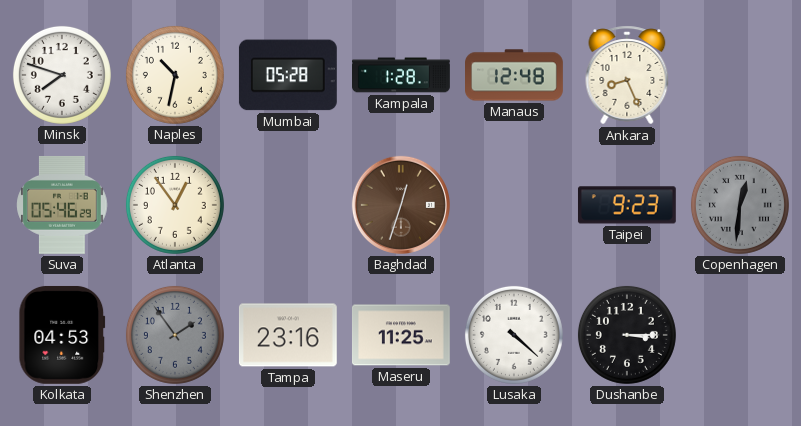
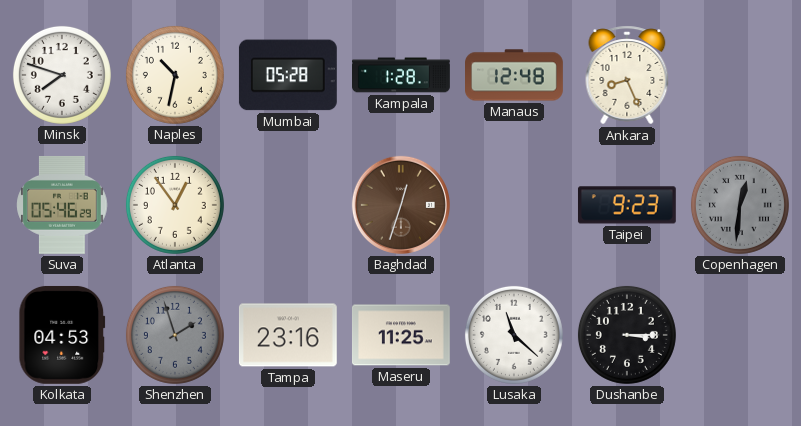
Shenzhen: 1:54 -> 1:57 (175, 335)
Lusaka: 4:22 -> 11:22 (514, 335)
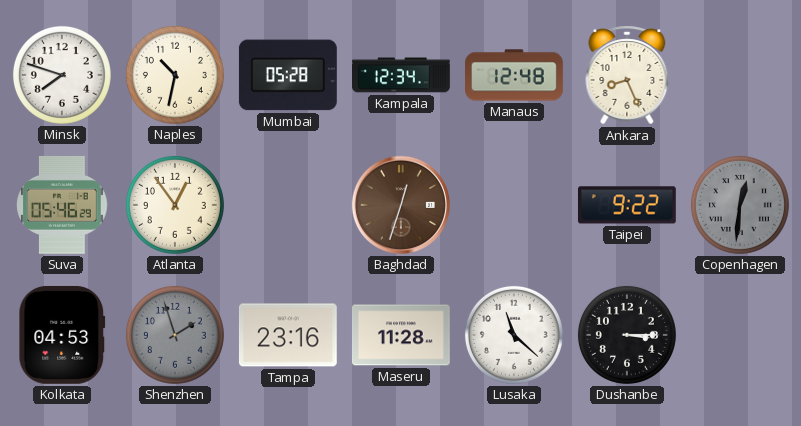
Kampala: 1:28 -> 12:34 (402, 75)
Taipei: 9:23 -> 9:22 (627, 205)
Maseru: 11:25 -> 11:28 (401, 335)
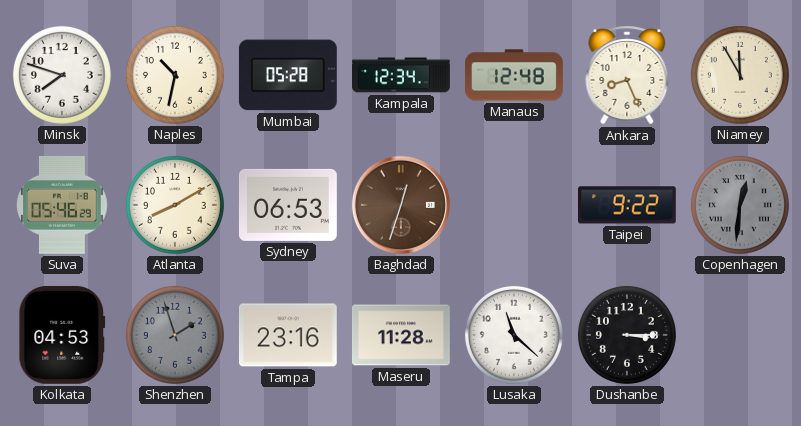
Niamey: none -> 11:55 (740, 75)
Atlanta: 12:54 -> 8:10 (175, 205)
Sydney: none -> 06:53 (288, 205)
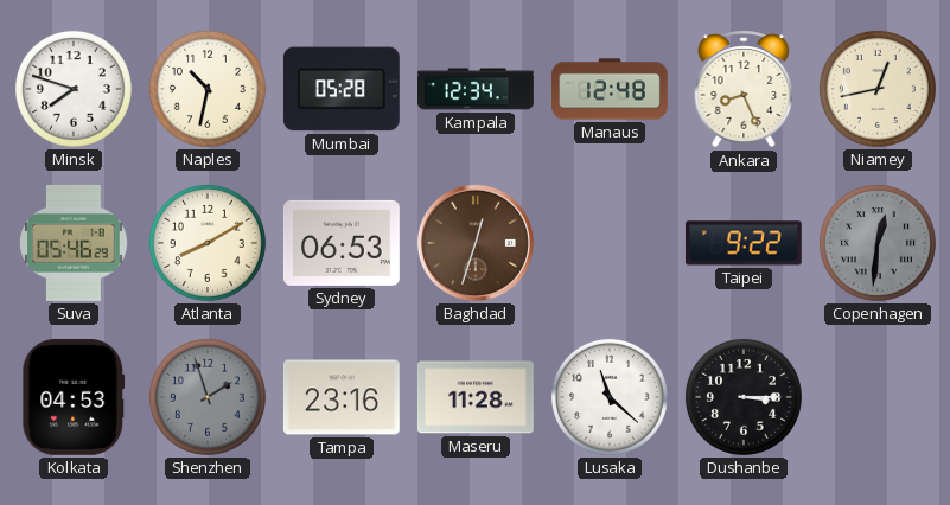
Niamey: 11:55 -> 12:43 (878, 89)
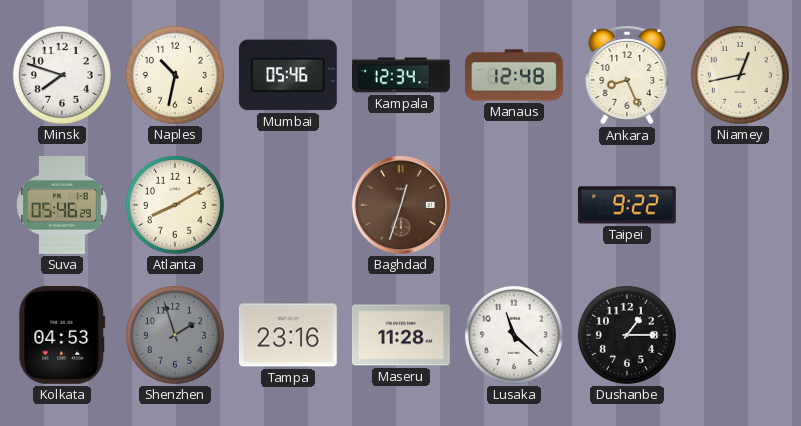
Mumbai: 05:28 -> 05:46 (288, 75)
Sydney: 06:53 -> none (342, 243)
Copenhagen: 12:31 -> none (878, 243)
Dushanbe: 3:15 -> 1:15 (627, 335)
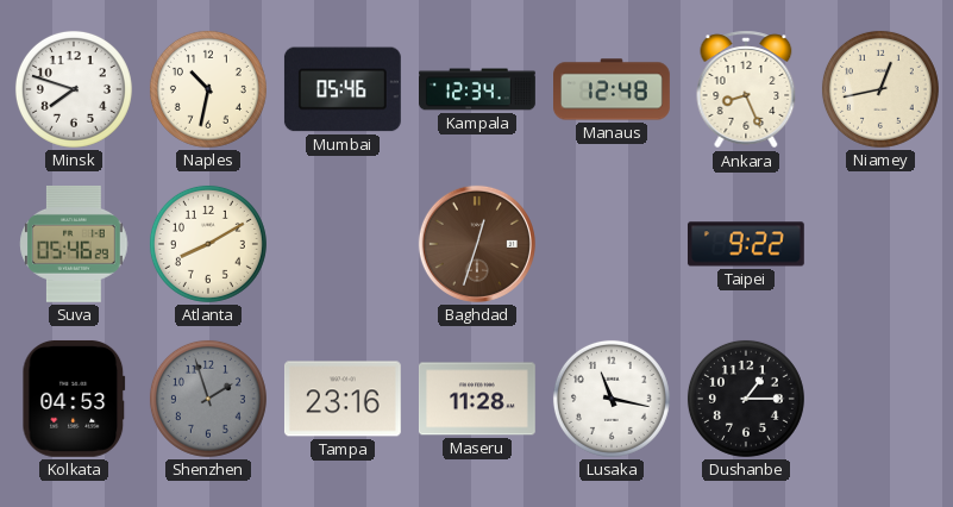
Lusaka: 11:22 -> 11:17 (612, 399)
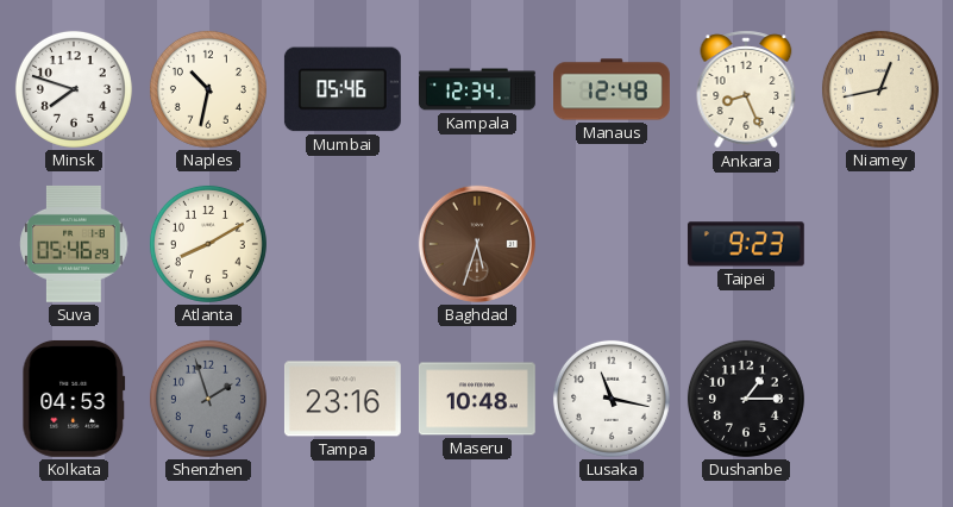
Baghdad: 12:33 -> 5:33 (477, 244)
Taipei: 9:22 -> 9:23 (746, 244)
Maseru: 11:28 -> 10:48 (477, 399)
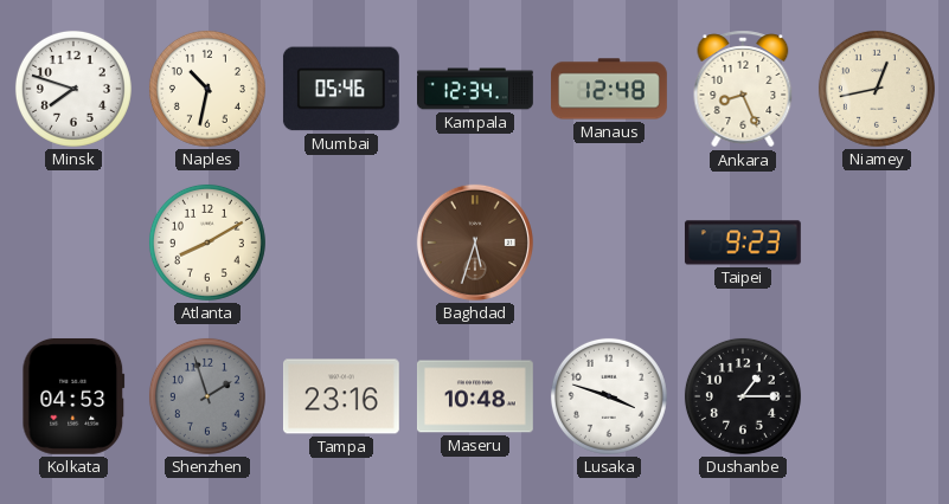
Suva: 05:46 -> none (74, 244)
Lusaka: 11:17 -> 3:48 (609, 396)
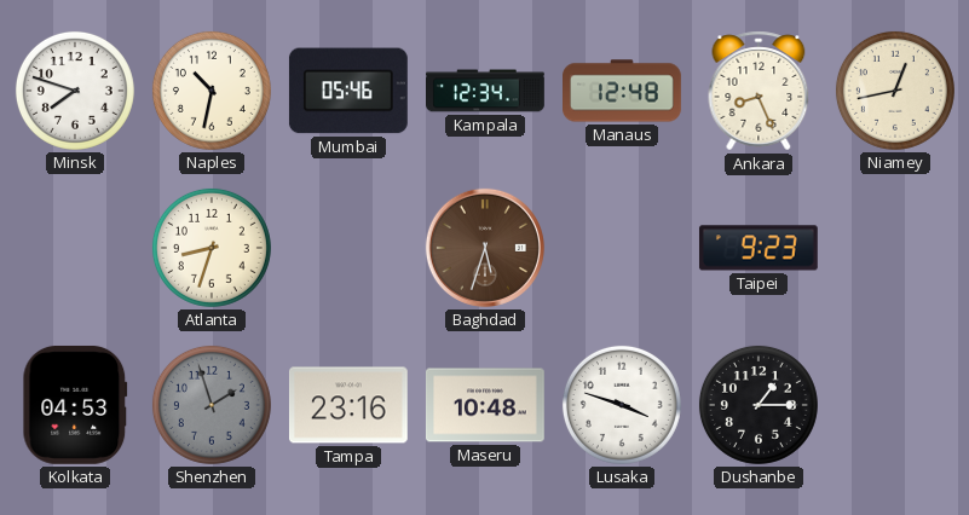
Atlanta: 8:10 -> 8:33 (212, 248)
